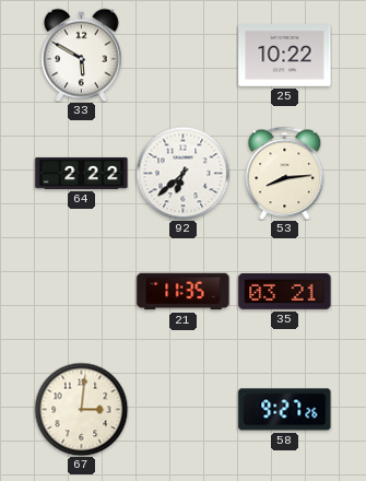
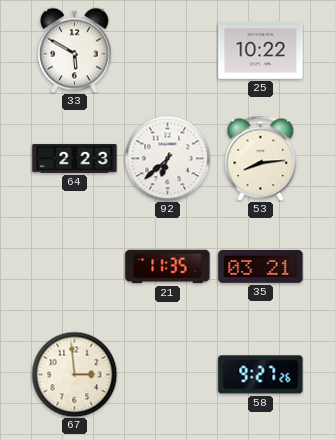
64: 2:22 -> 2:23 (75, 158)
67: 3:01 -> 2:59 (74, 374)
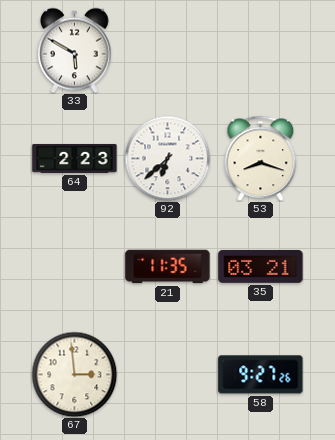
25: 10:22 -> none (261, 51)
53: 8:14 -> 8:18 (261, 158)
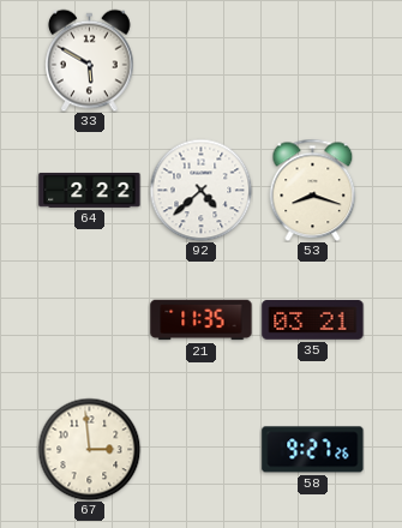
64: 2:23 -> 2:22 (90, 190)
92: 6:38 -> 4:38 (200, 190)
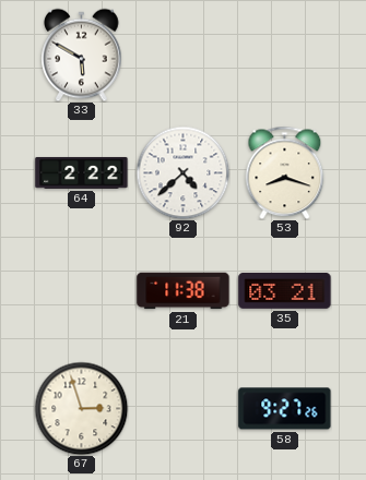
21: 11:35 -> 11:38 (184, 291)
67: 2:59 -> 2:57 (81, 408)
